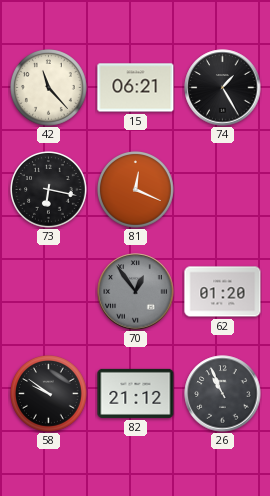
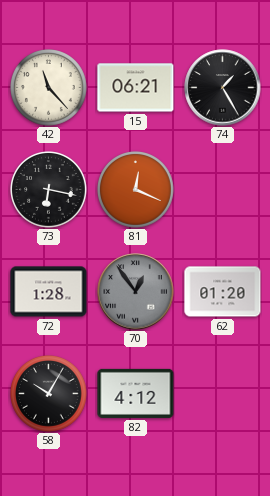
72: none -> 1:28 (49, 292)
58: 9:51 -> 10:05 (49, 394)
82: 21:12 -> 4:12 (136, 393)
26: 10:56 -> none (223, 394)
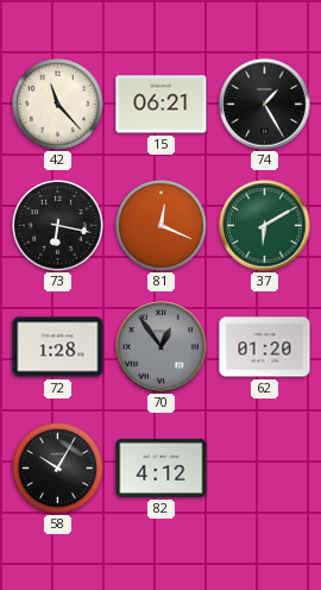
37: none -> 6:10 (265, 226)
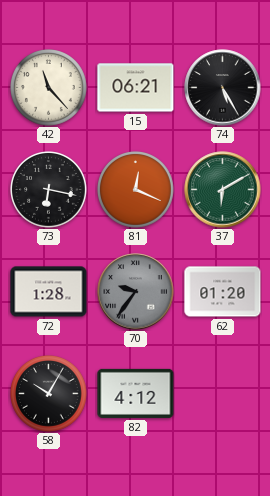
74: 1:25 -> 5:25 (223, 88)
70: 12:54 -> 9:36 (136, 292)
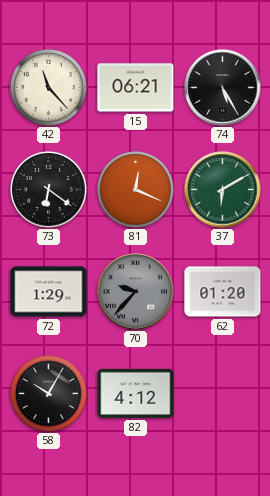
73: 6:17 -> 6:21 (49, 190)
72: 1:28 -> 1:29 (49, 292)
70: 9:36 -> 9:37 (136, 292)
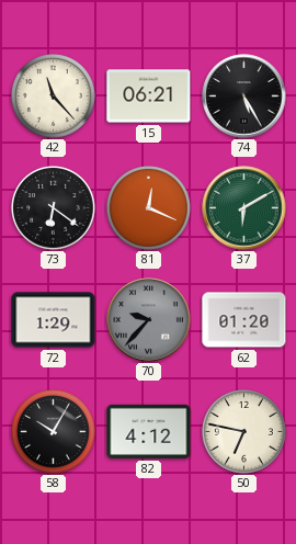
50: none -> 6:47 (244, 432)
